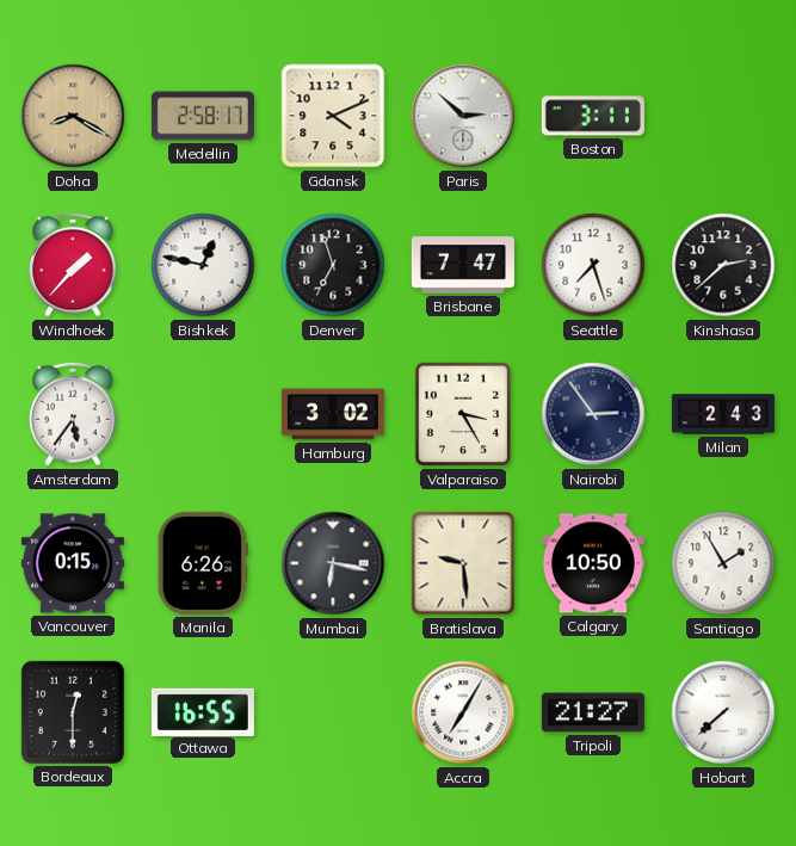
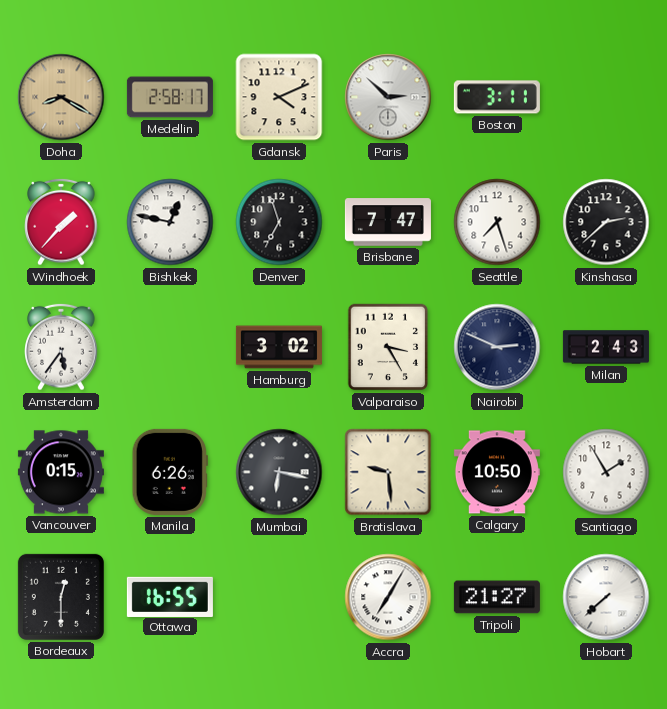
Nairobi: 2:54 -> 2:49 (497, 347)
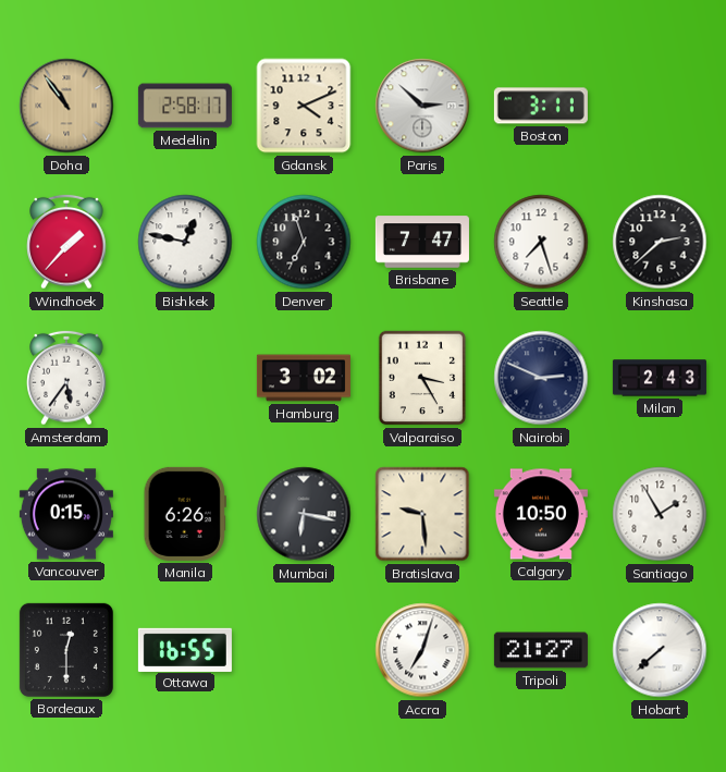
Doha: 8:20 -> 10:54 (66, 106)
Accra: 7:05 -> 7:03 (422, 650)
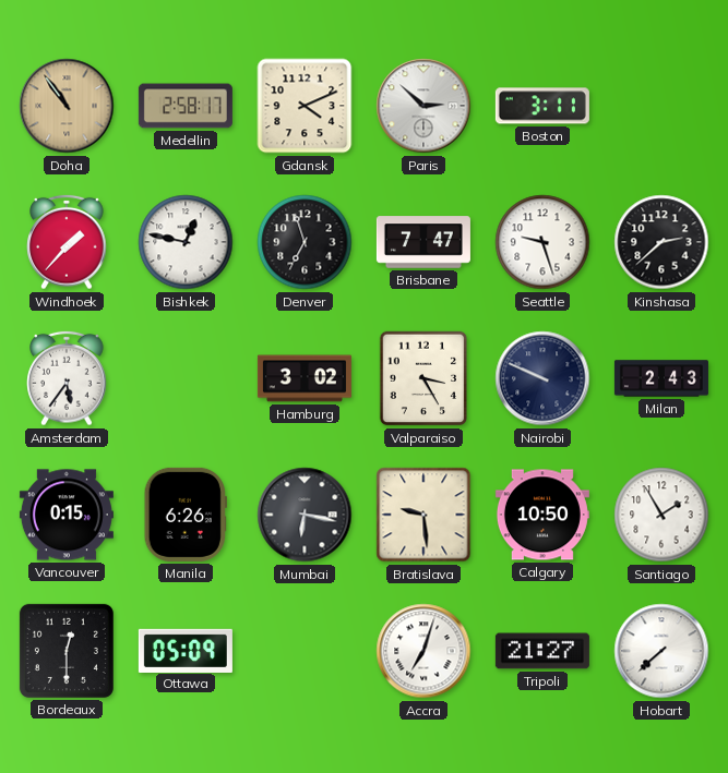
Seattle: 7:27 -> 9:27 (542, 242)
Nairobi: 2:49 -> 9:49 (542, 378)
Ottawa: 16:55 -> 05:09 (186, 650)
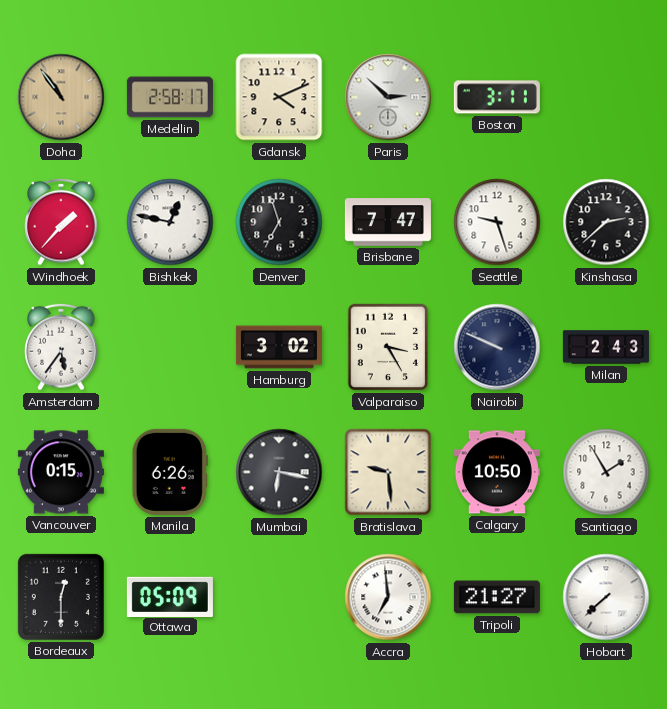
Accra: 7:03 -> 6:59 (388, 597)
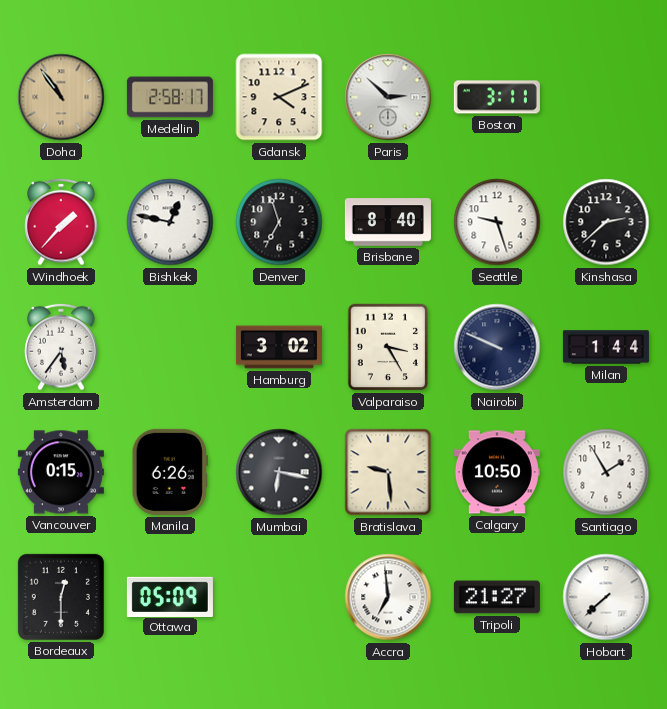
Brisbane: 7:47 -> 8:40 (388, 222)
Milan: 2:43 -> 1:44 (606, 347)
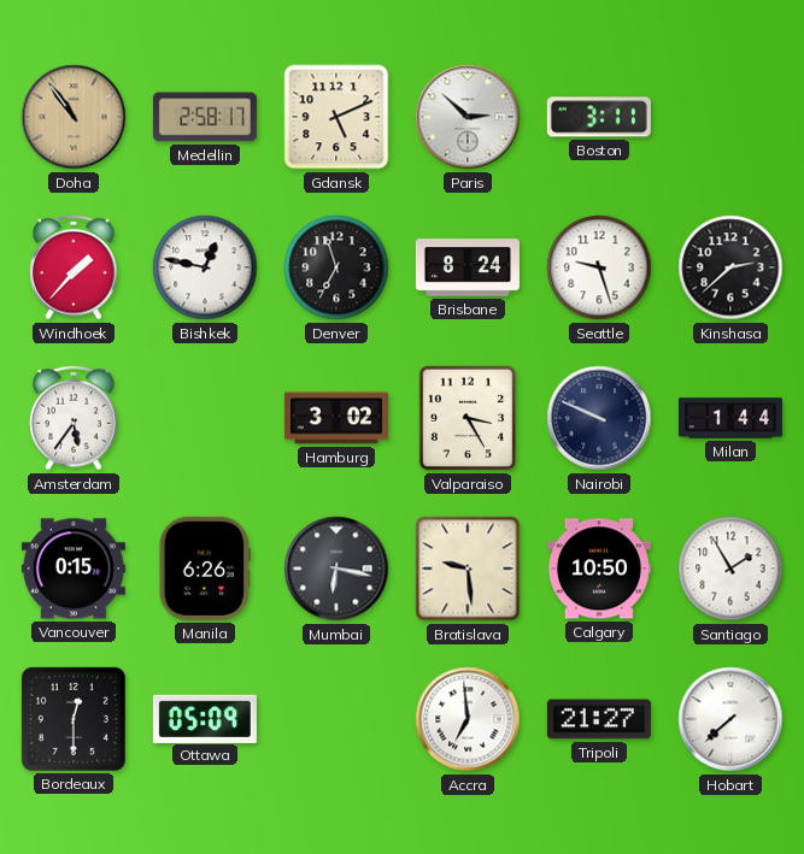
Gdansk: 4:11 -> 5:11 (336, 117)
Brisbane: 8:40 -> 8:24 (468, 267)
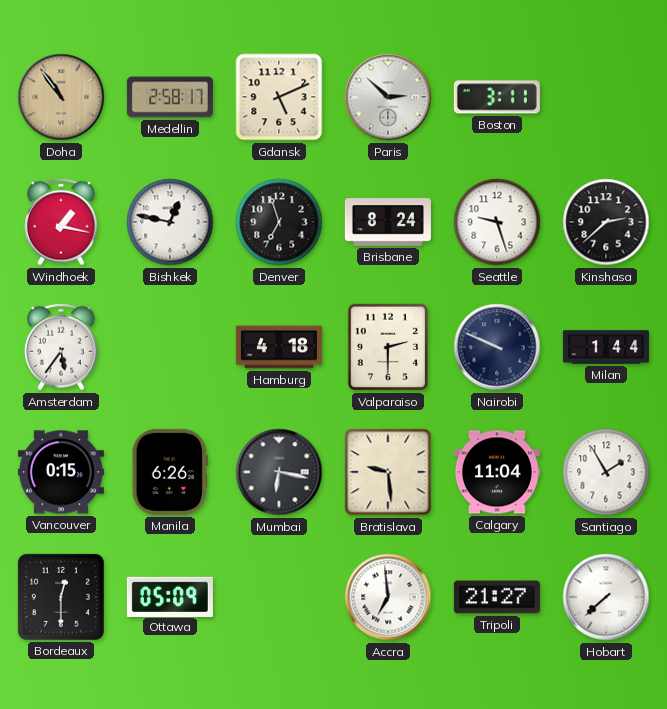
Windhoek: 1:37 -> 1:17 (61, 222)
Hamburg: 3:02 -> 4:18 (279, 347)
Valparaiso: 3:25 -> 2:30 (388, 347)
Calgary: 10:50 -> 11:04 (497, 472)
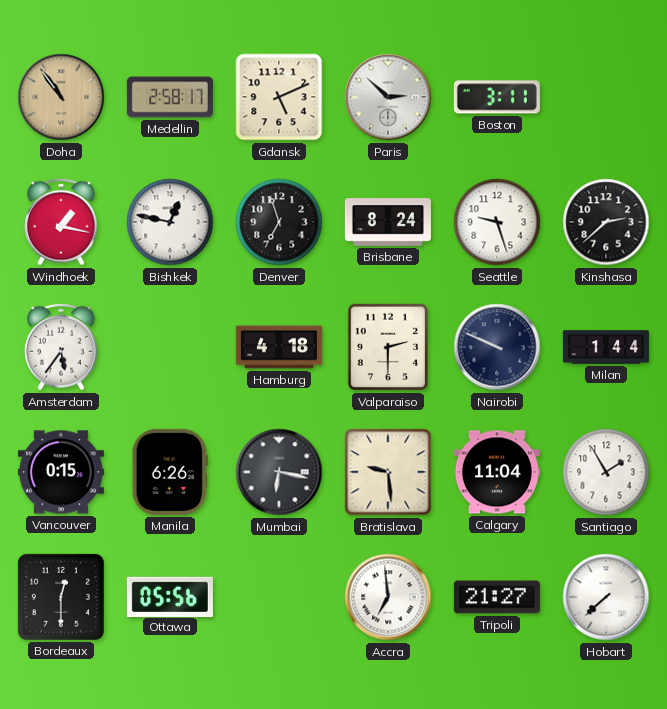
Ottawa: 05:09 -> 05:56 (170, 596)
